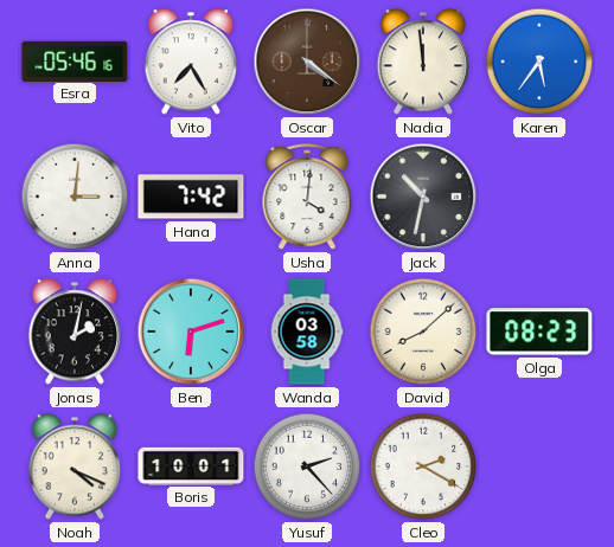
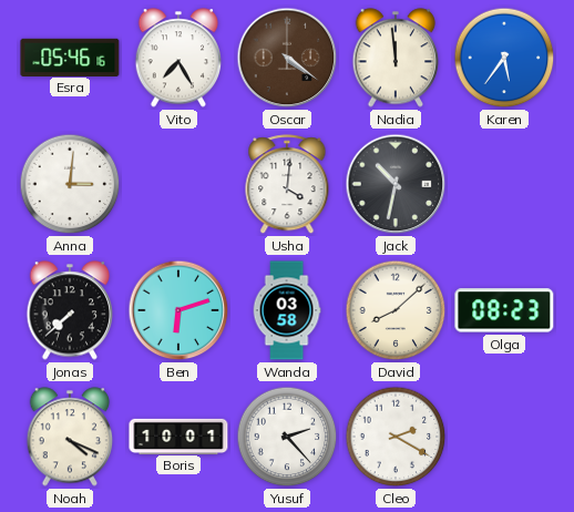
Hana: 7:42 -> none (191, 197)
Jonas: 2:02 -> 7:38 (70, 310)
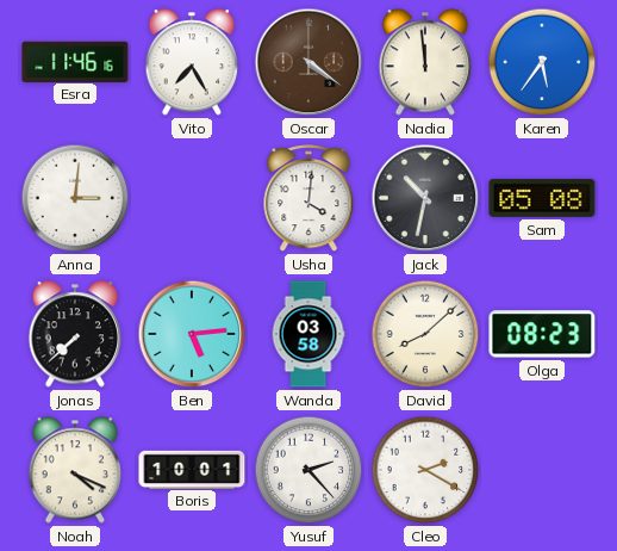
Esra: 05:46 -> 11:46 (75, 61)
Sam: none -> 05:08 (542, 198)
Ben: 6:12 -> 5:14 (192, 334)
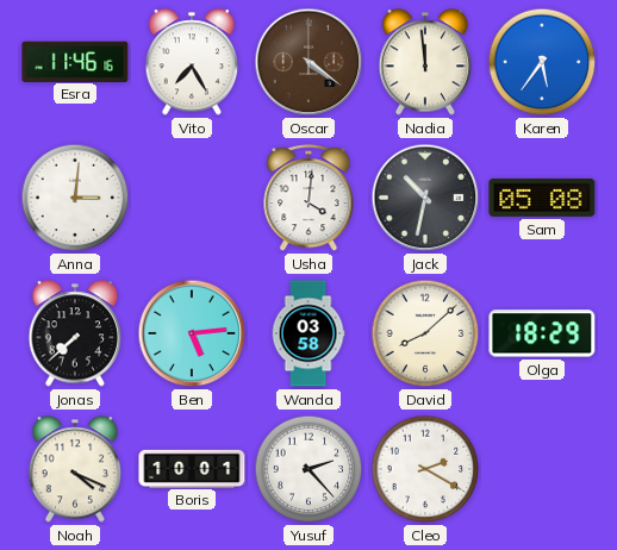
Olga: 08:23 -> 18:29 (542, 333)
